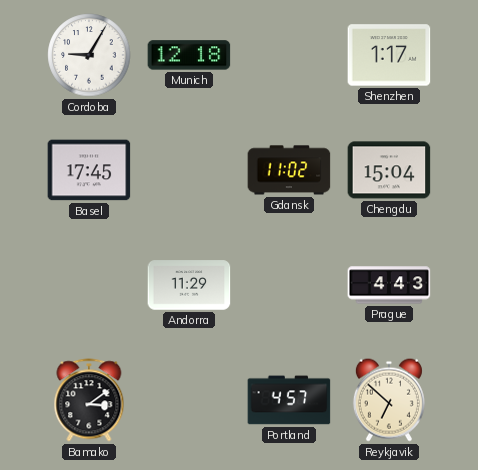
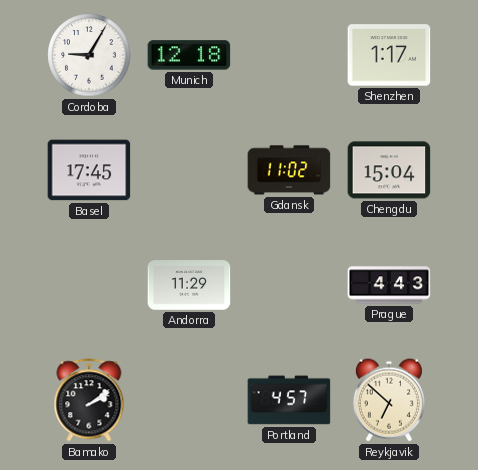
Bamako: 3:09 -> 2:09 (89, 400)
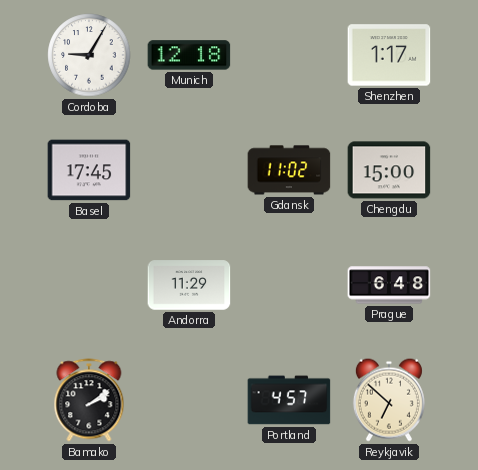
Chengdu: 15:04 -> 15:00 (389, 170)
Prague: 4:43 -> 6:48 (389, 285)
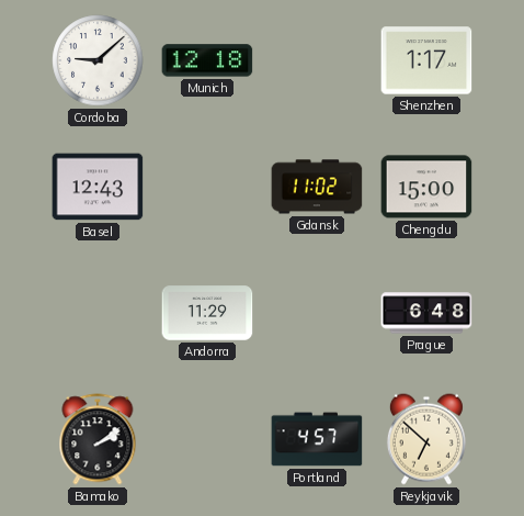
Cordoba: 9:05 -> 9:08 (98, 60)
Basel: 17:45 -> 12:43 (98, 187)
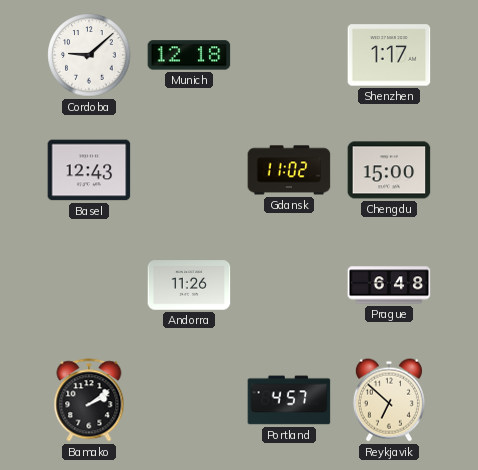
Andorra: 11:29 -> 11:26 (189, 285)
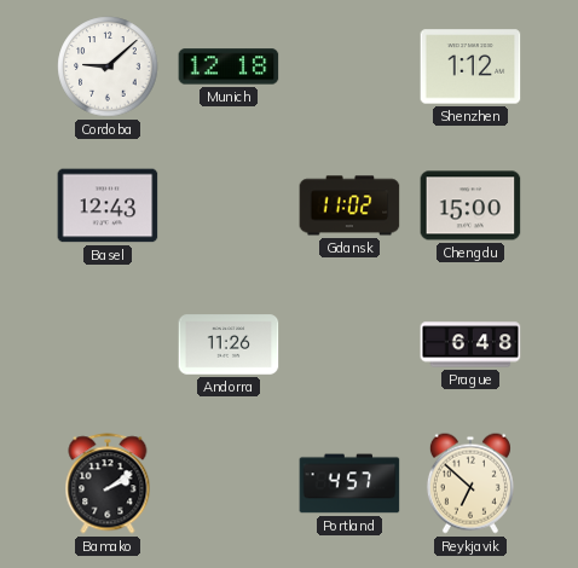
Shenzhen: 1:17 -> 1:12 (470, 66)
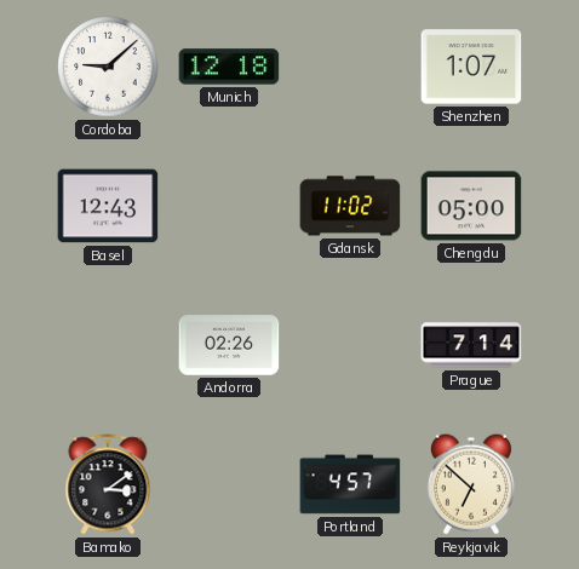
Shenzhen: 1:12 -> 1:07 (471, 67)
Chengdu: 15:00 -> 05:00 (471, 206)
Andorra: 11:26 -> 02:26 (229, 345)
Prague: 6:48 -> 7:14 (471, 345)
Bamako: 2:09 -> 3:09 (108, 484)
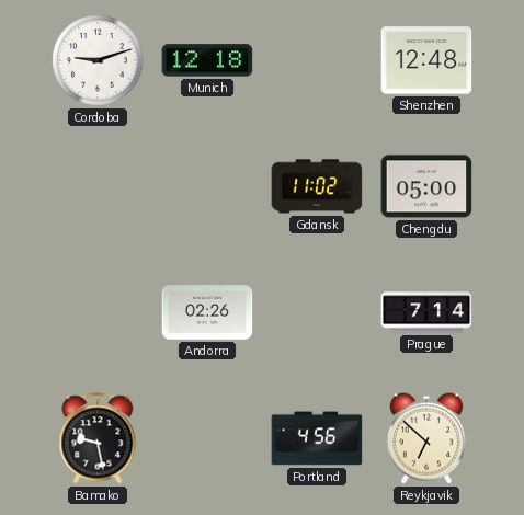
Cordoba: 9:08 -> 9:12 (98, 60)
Shenzhen: 1:07 -> 12:48 (426, 60)
Basel: 12:43 -> none (108, 206)
Bamako: 3:09 -> 9:28 (98, 438)
Portland: 4:57 -> 4:56 (317, 438)
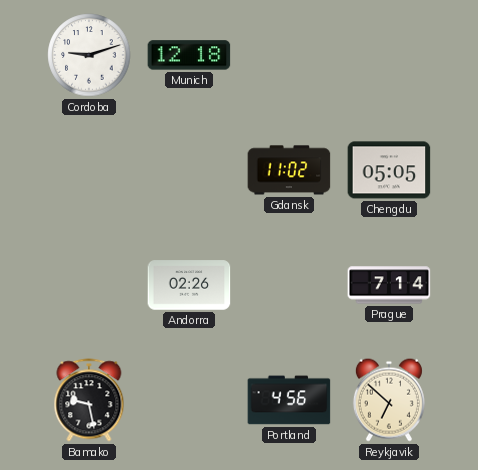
Shenzhen: 12:48 -> none (426, 60)
Chengdu: 05:00 -> 05:05 (389, 170)
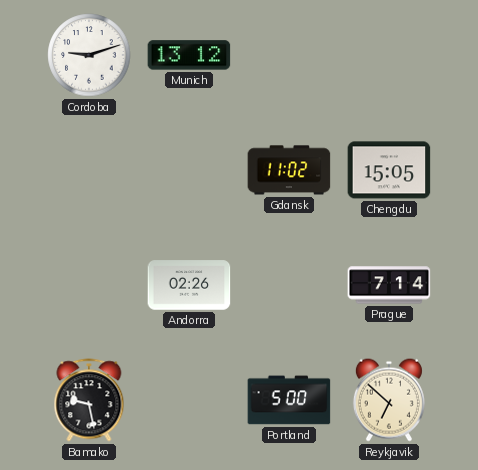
Munich: 12:18 -> 13:12 (189, 55)
Chengdu: 05:05 -> 15:05 (389, 170)
Portland: 4:56 -> 5:00 (289, 400)
